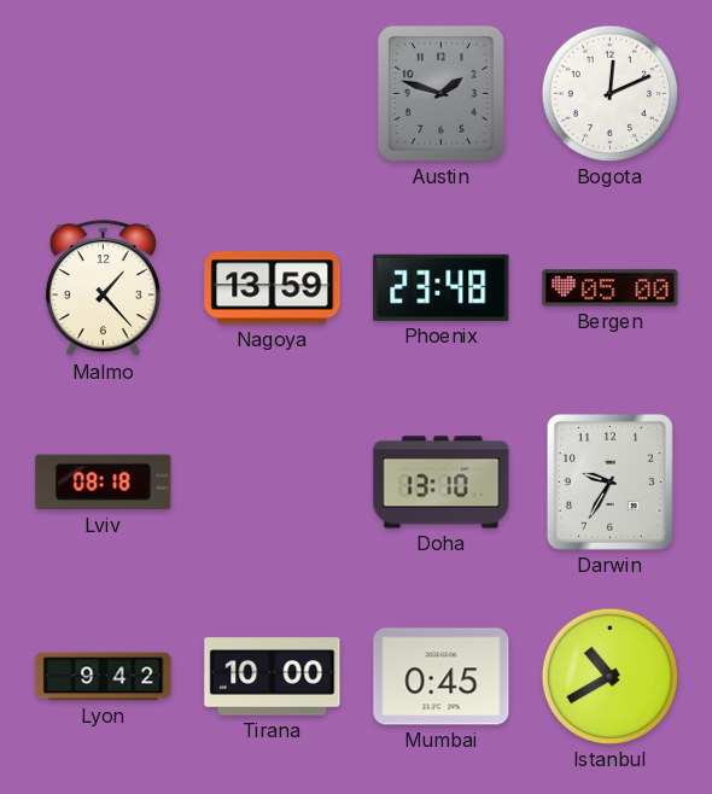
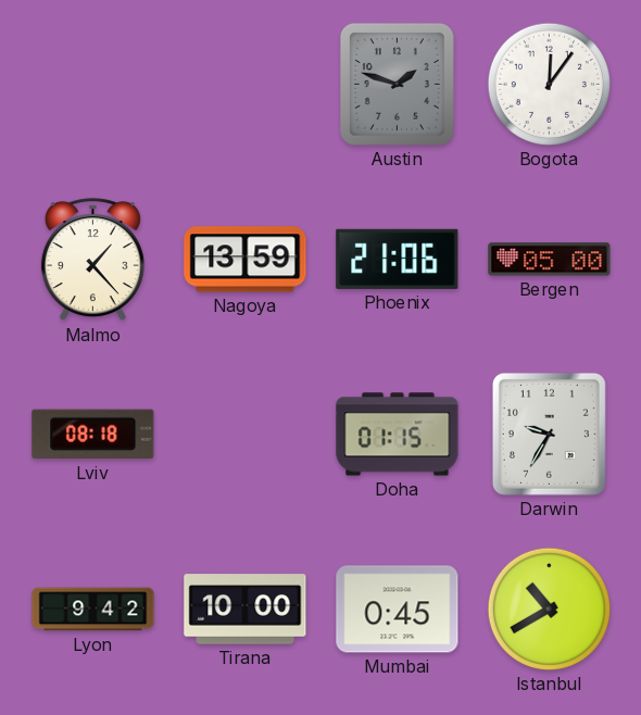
Bogota: 12:11 -> 12:06 (549, 84)
Phoenix: 23:48 -> 21:06 (398, 259)
Doha: 13:10 -> 01:15 (398, 435)
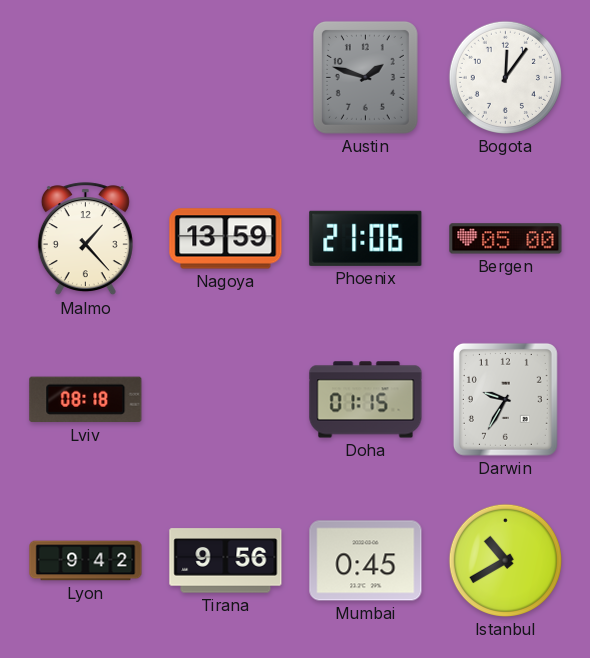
Tirana: 10:00 -> 9:56 (226, 561)
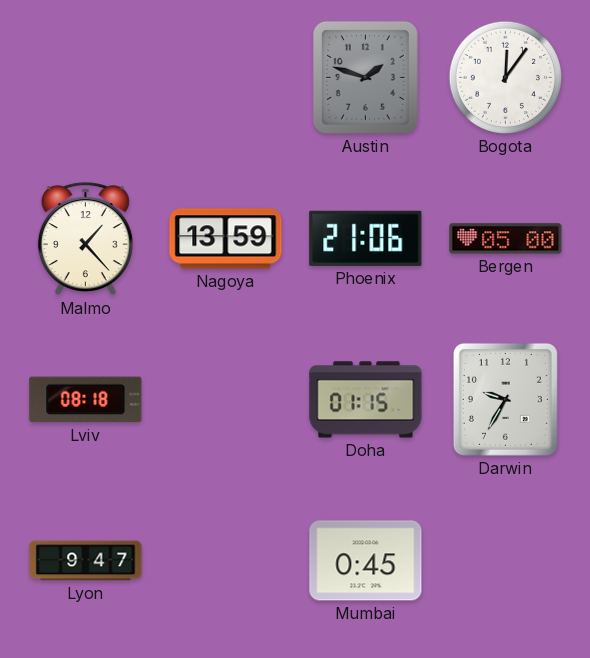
Lyon: 9:42 -> 9:47 (86, 561)
Tirana: 9:56 -> none (226, 561)
Istanbul: 10:40 -> none (505, 560)
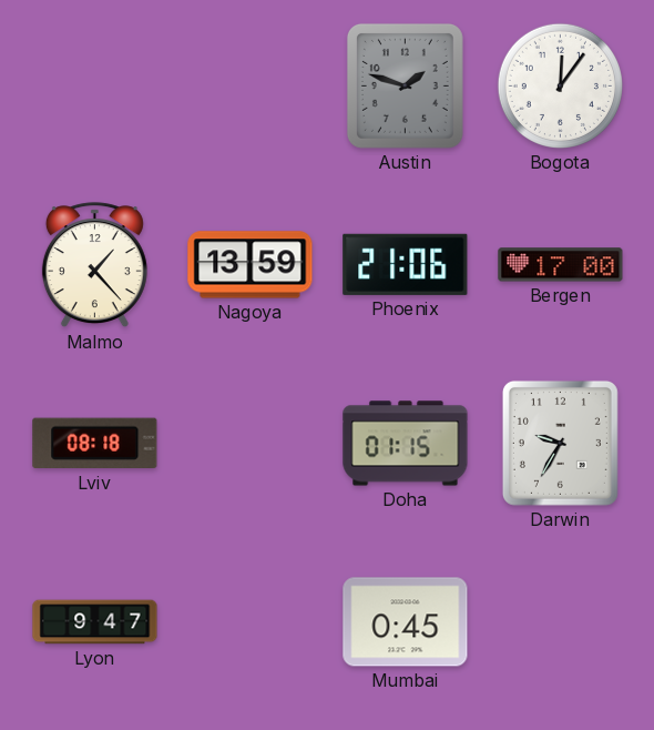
Bergen: 05:00 -> 17:00 (561, 265)
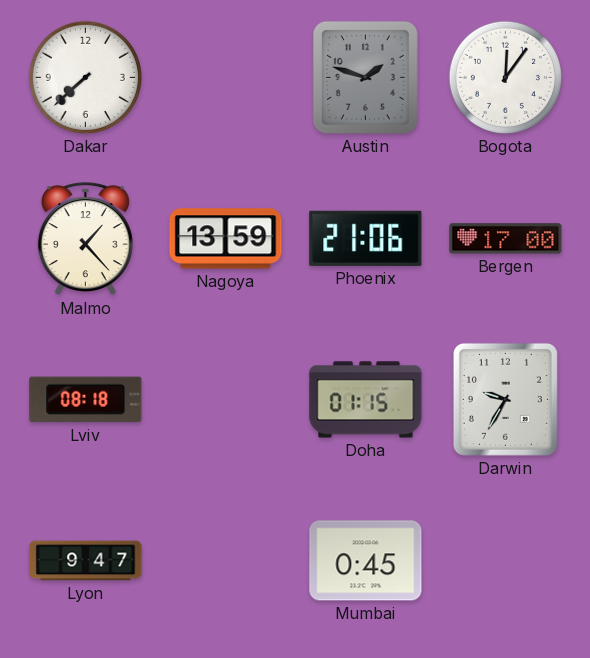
Dakar: none -> 7:38 (85, 77)
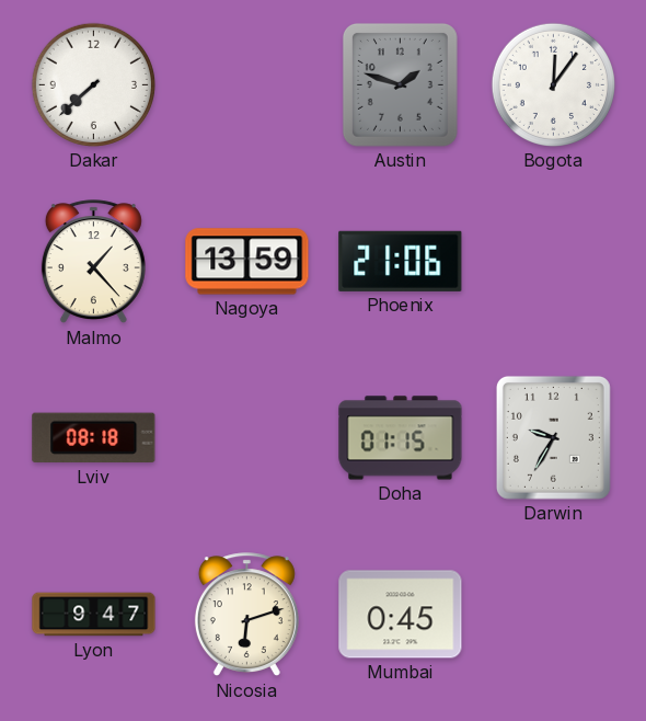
Bergen: 17:00 -> none (506, 239)
Nicosia: none -> 6:12 (246, 615)
